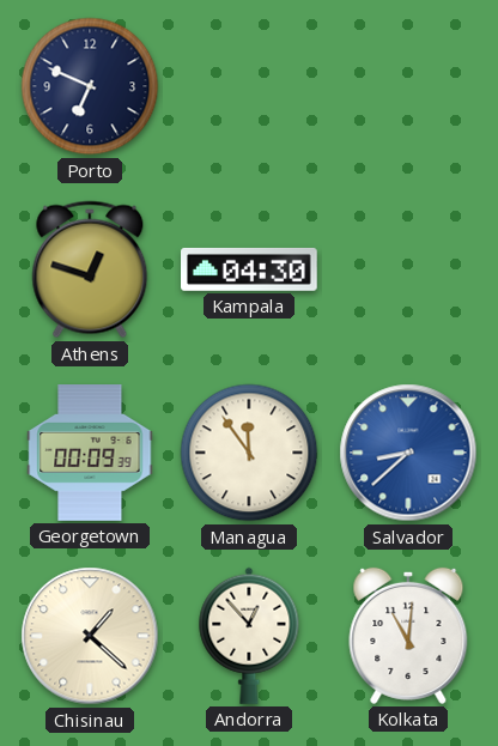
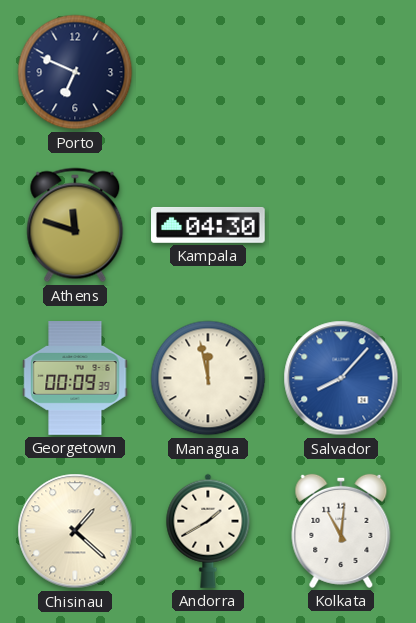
Athens: 12:48 -> 11:48 (75, 225)
Managua: 11:54 -> 11:58 (208, 378)
Salvador: 8:38 -> 8:07 (341, 378)
Andorra: 12:53 -> 1:40 (208, 531)
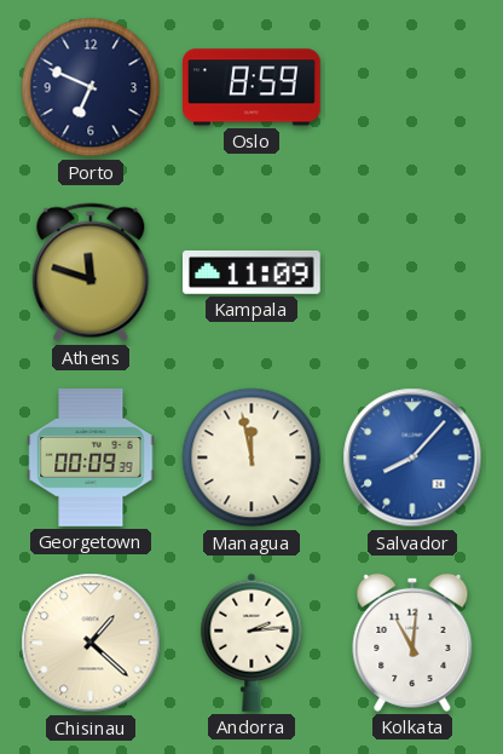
Oslo: none -> 8:59 (253, 87)
Kampala: 04:30 -> 11:09 (253, 272)
Andorra: 1:40 -> 2:14 (251, 643)
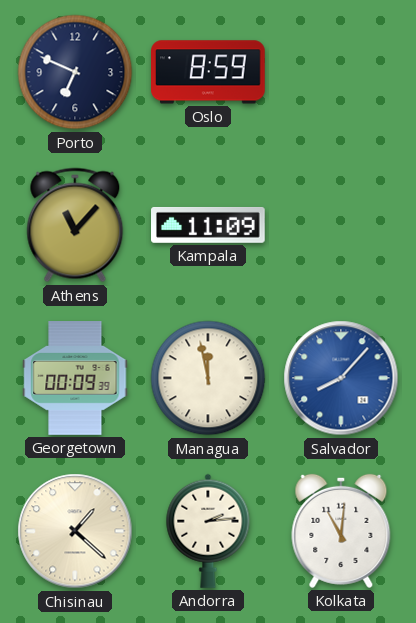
Athens: 11:48 -> 11:07 (75, 225)
